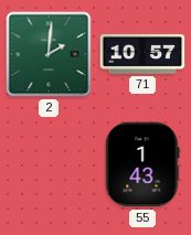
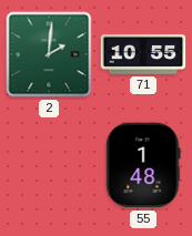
71: 10:57 -> 10:55 (143, 54)
55: 1:43 -> 1:48 (143, 165)
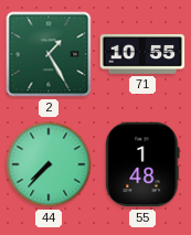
2: 2:01 -> 1:25 (49, 54)
44: none -> 7:37 (49, 164)
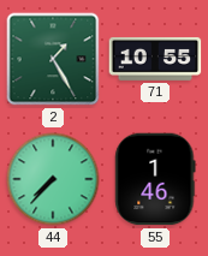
55: 1:48 -> 1:46 (155, 179)
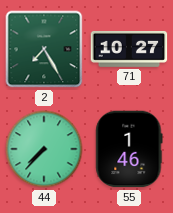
2: 1:25 -> 7:25 (44, 49)
71: 10:55 -> 10:27 (129, 49)
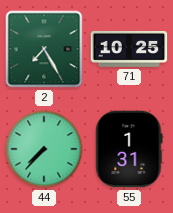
71: 10:27 -> 10:25 (129, 49)
55: 1:46 -> 1:31 (129, 149)
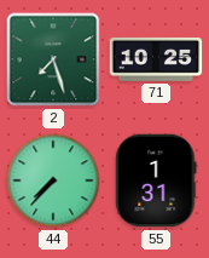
2: 7:25 -> 7:27 (53, 59)
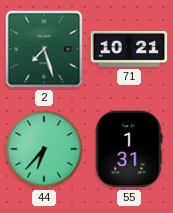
71: 10:25 -> 10:21 (129, 49)
44: 7:37 -> 6:37 (44, 149)
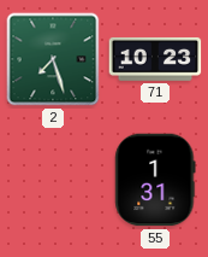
71: 10:21 -> 10:23 (155, 59)
44: 6:37 -> none (44, 149)
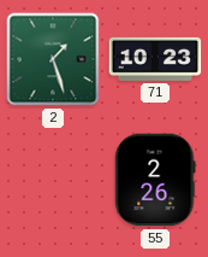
2: 7:27 -> 1:27 (53, 59)
55: 1:31 -> 2:26 (155, 180)
